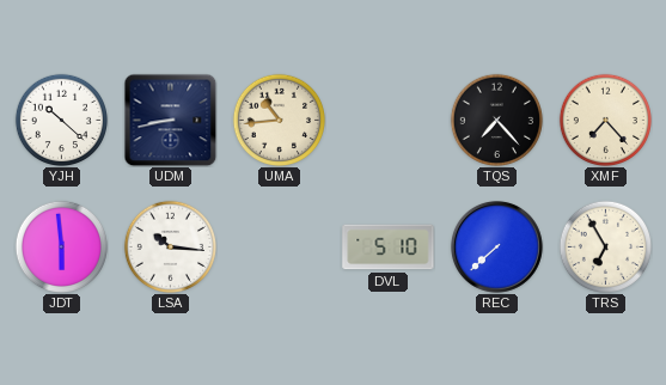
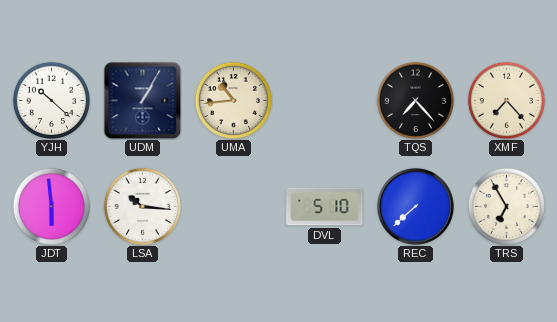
UDM: 8:43 -> 1:05 (142, 100)
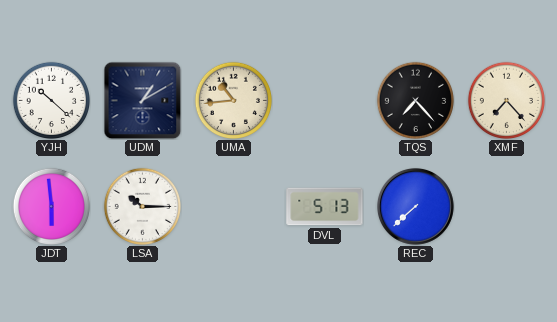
UDM: 1:05 -> 1:10 (142, 100)
LSA: 10:16 -> 10:15 (142, 206)
DVL: 5:10 -> 5:13 (325, 207)
TRS: 6:55 -> none (506, 206)
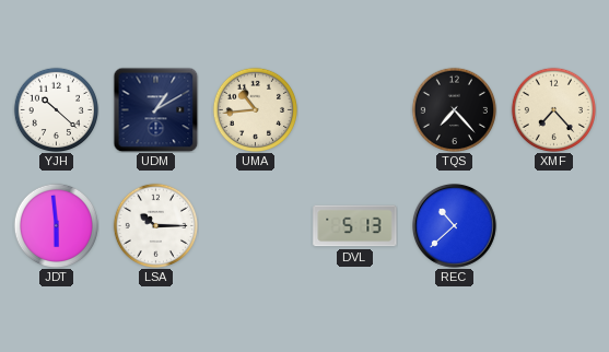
REC: 7:38 -> 10:38 (454, 225)
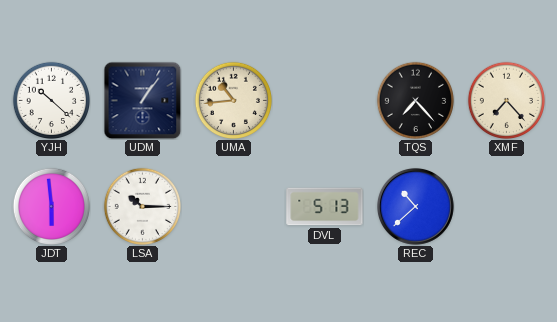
UDM: 1:10 -> 1:06 (142, 100)
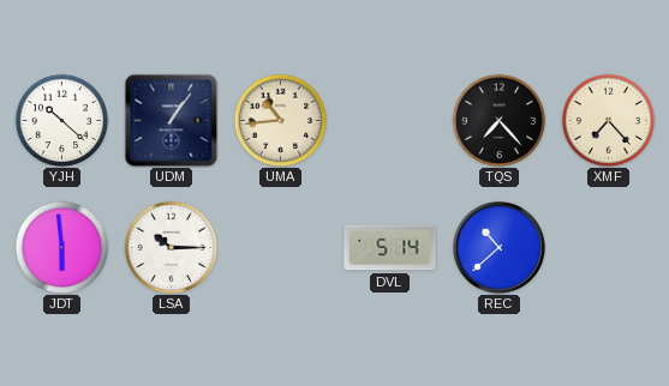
DVL: 5:13 -> 5:14 (390, 248)
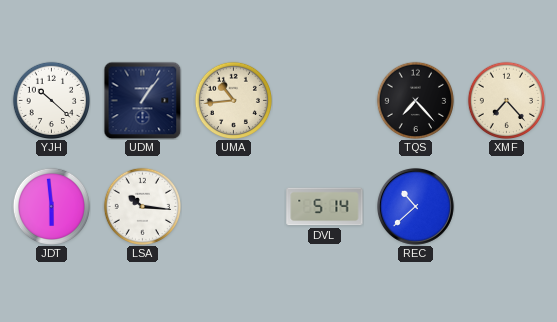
LSA: 10:15 -> 10:16 (142, 206)
